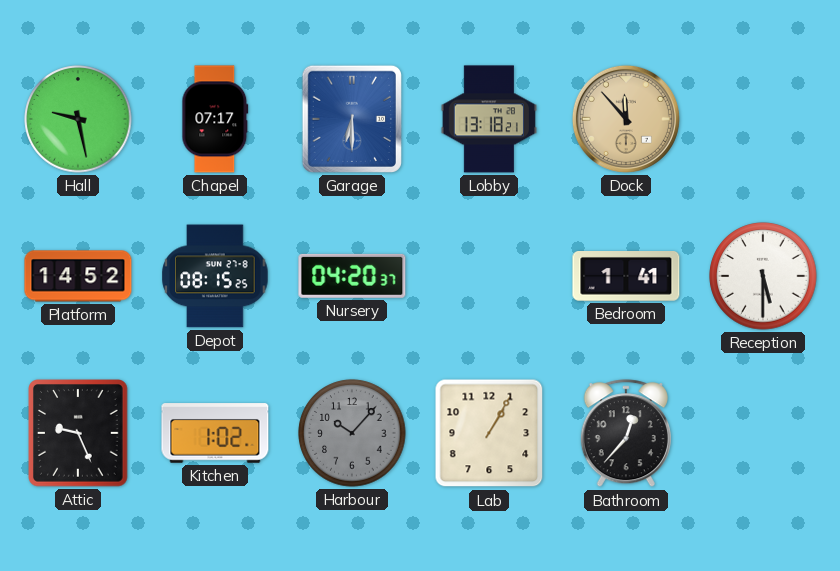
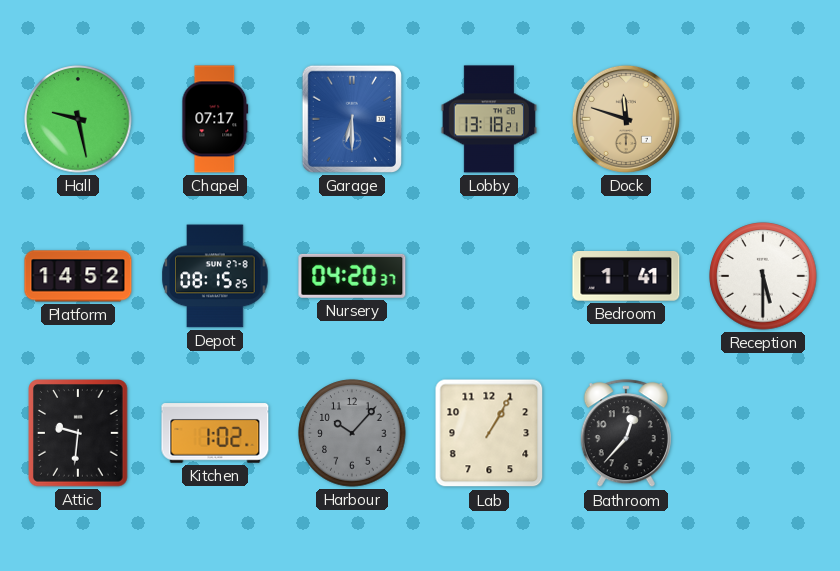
Dock: 11:53 -> 11:48 (626, 119)
Attic: 9:26 -> 9:31 (79, 433)
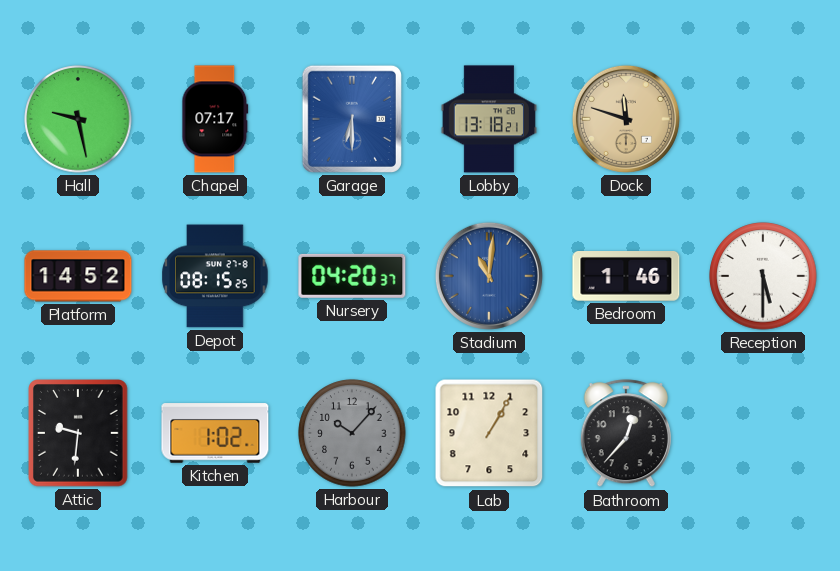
Stadium: none -> 11:01 (489, 276)
Bedroom: 1:41 -> 1:46 (626, 277)
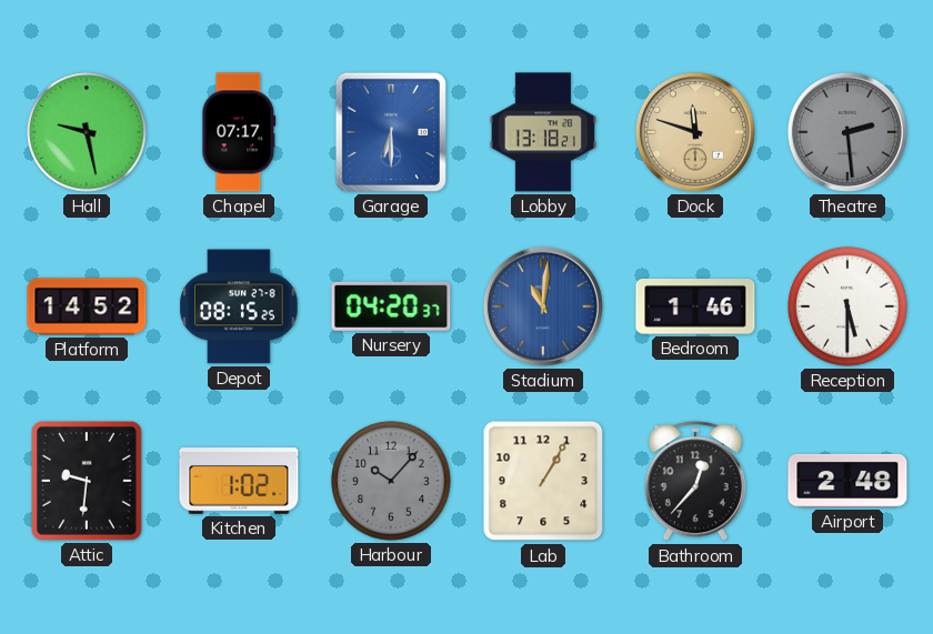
Theatre: none -> 2:29 (847, 132)
Airport: none -> 2:48 (847, 481)
